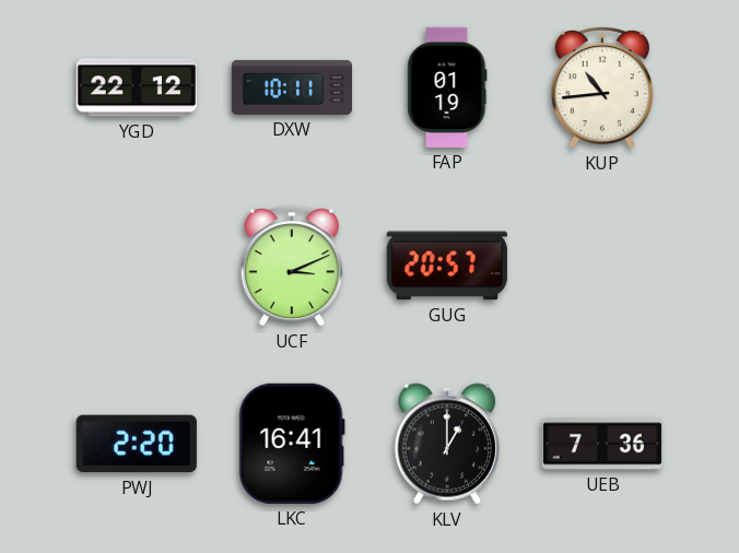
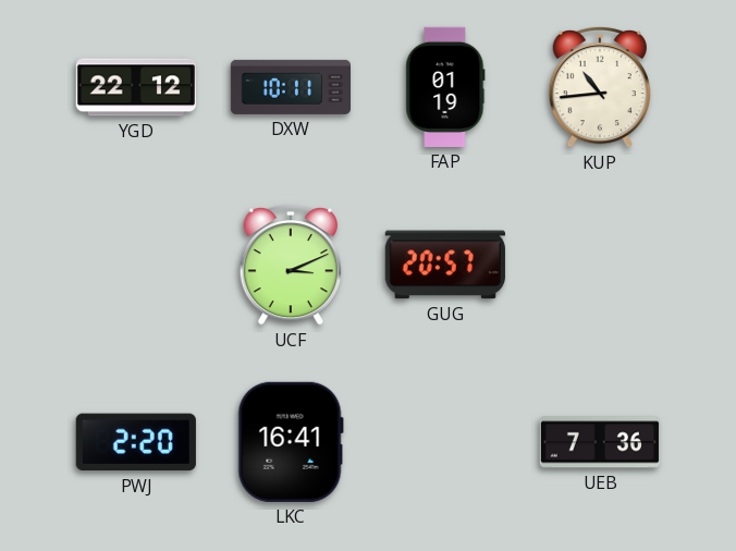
KLV: 1:00 -> none (447, 444)
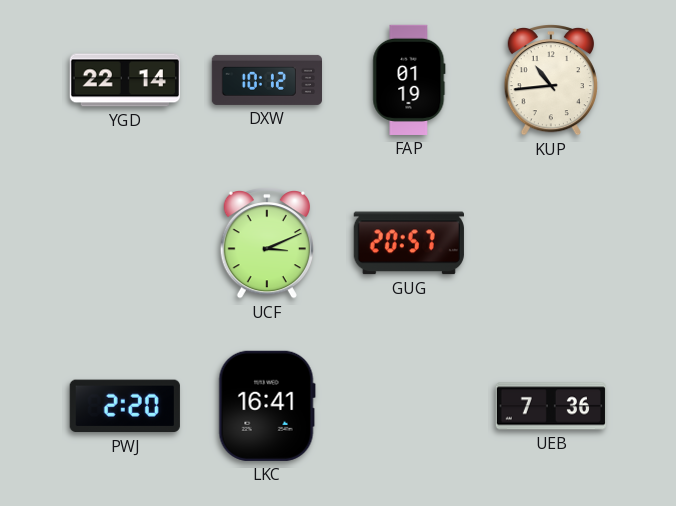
YGD: 22:12 -> 22:14 (125, 80)
DXW: 10:11 -> 10:12 (266, 80)
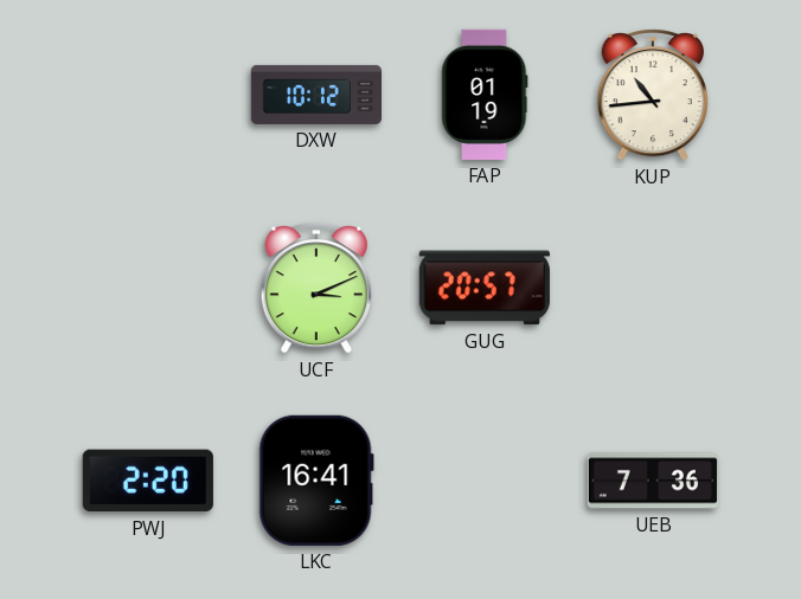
YGD: 22:14 -> none (125, 80)
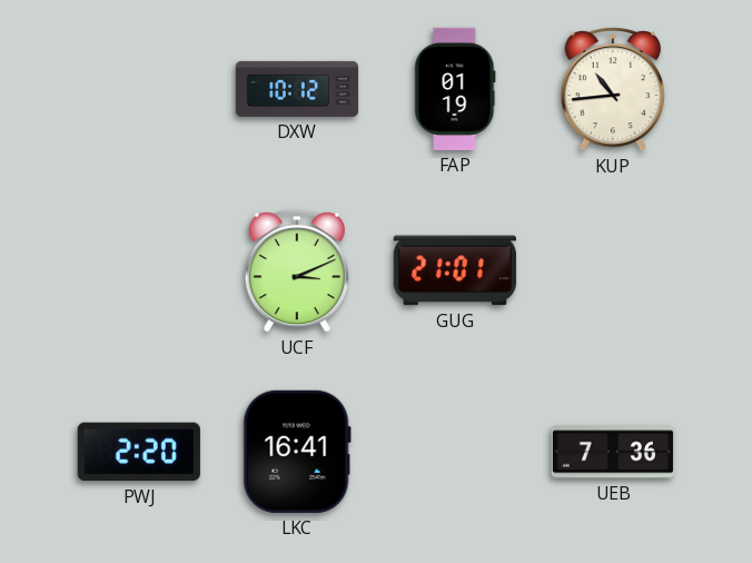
GUG: 20:57 -> 21:01 (455, 270)
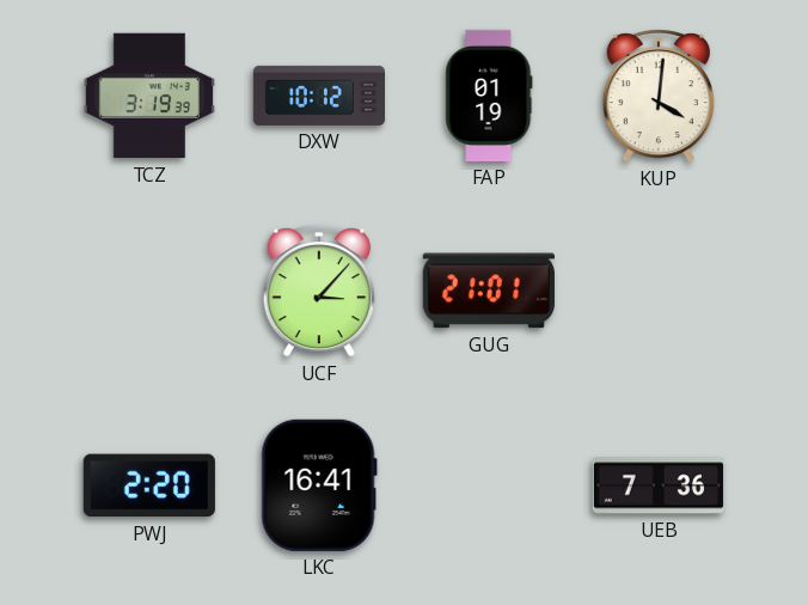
TCZ: none -> 3:19 (149, 96)
KUP: 10:44 -> 4:01 (659, 97)
UCF: 3:11 -> 3:07 (319, 292)
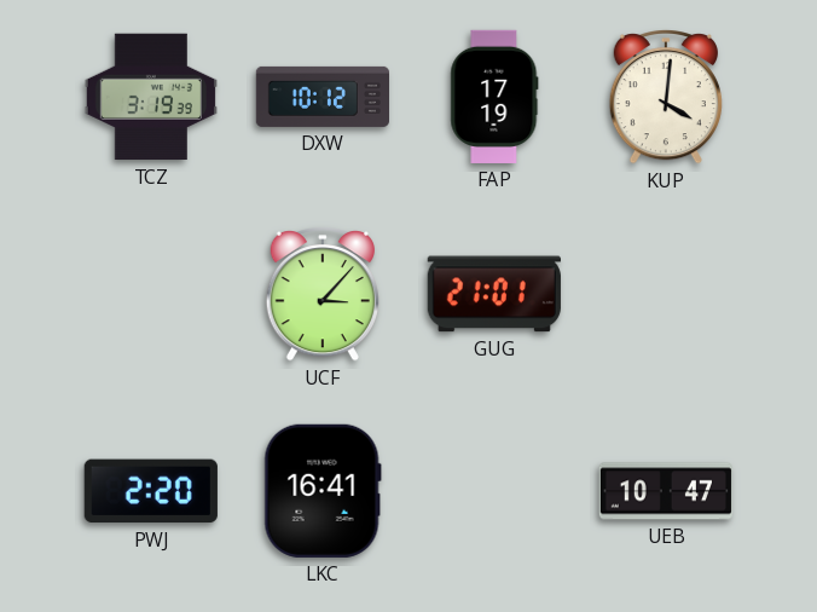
FAP: 01:19 -> 17:19 (494, 97)
UEB: 7:36 -> 10:47 (666, 491)
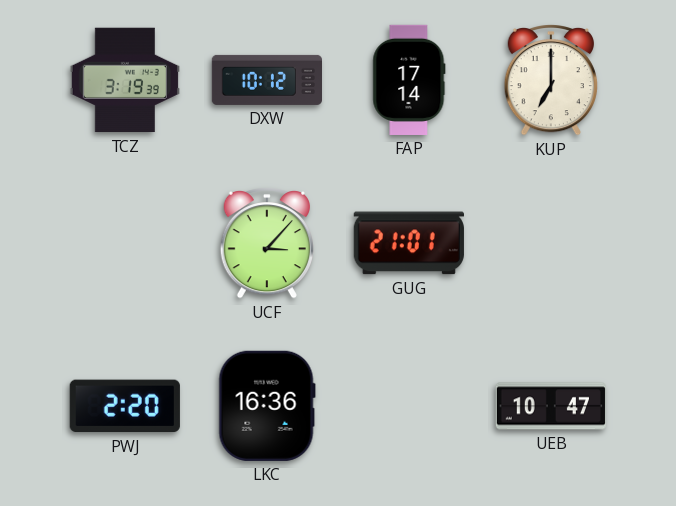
FAP: 17:19 -> 17:14 (409, 80)
KUP: 4:01 -> 7:00 (551, 81)
LKC: 16:41 -> 16:36 (267, 406)
